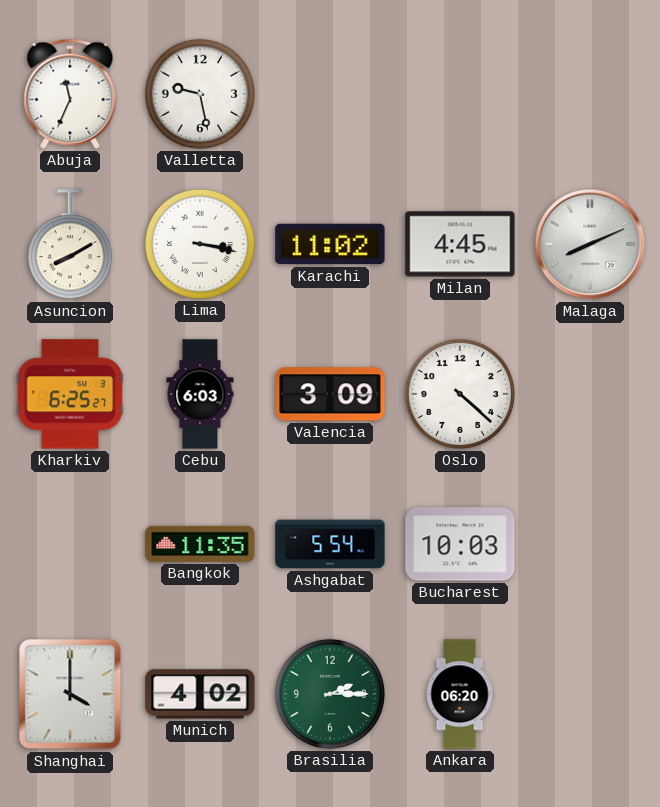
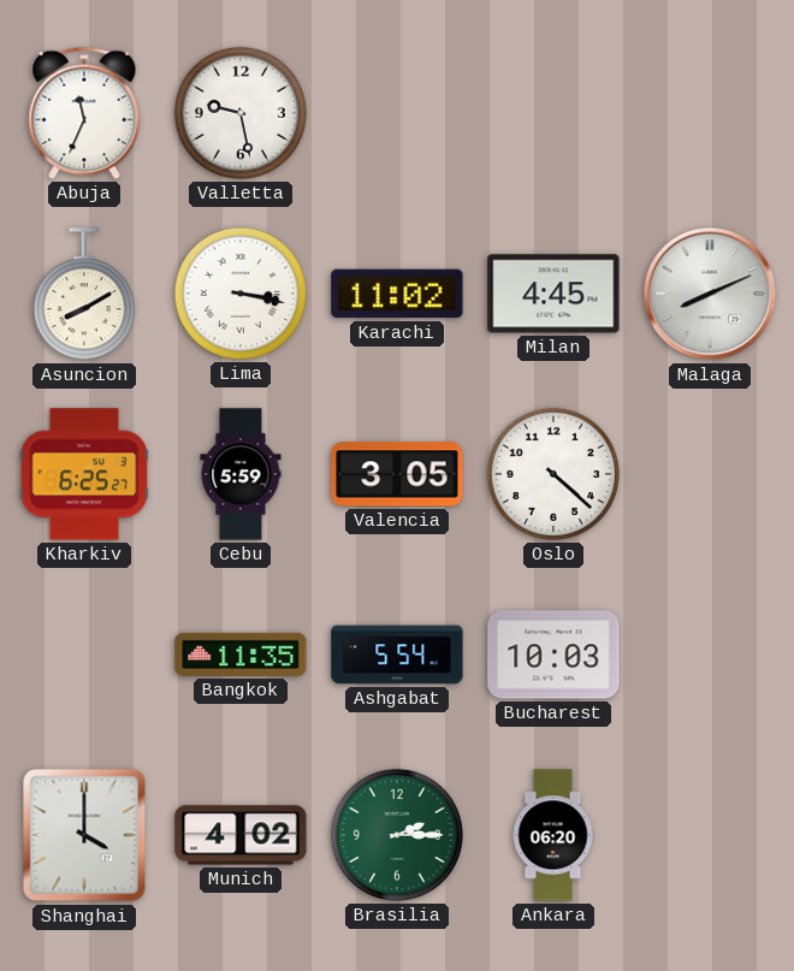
Cebu: 6:03 -> 5:59 (241, 474)
Valencia: 3:09 -> 3:05 (397, 474)
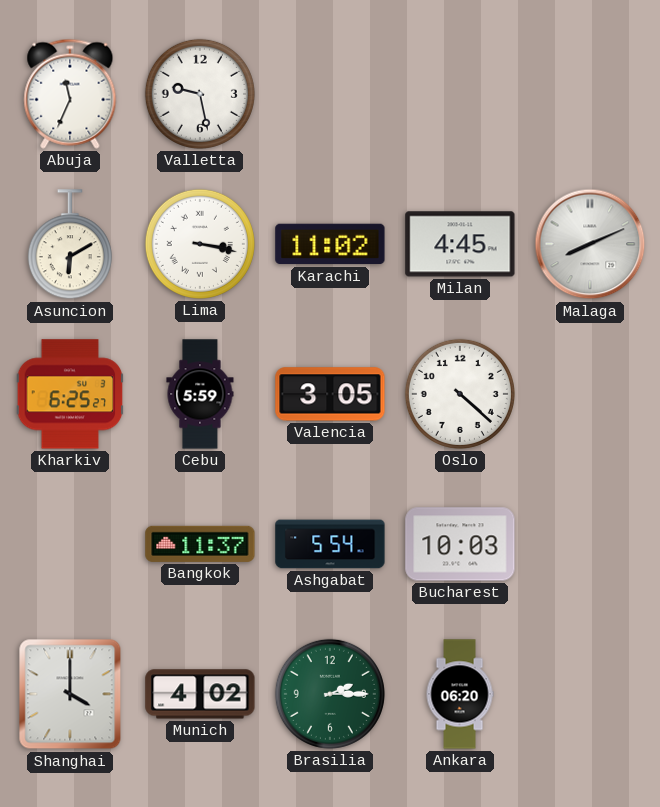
Asuncion: 8:10 -> 6:10 (70, 245)
Bangkok: 11:35 -> 11:37 (200, 544)
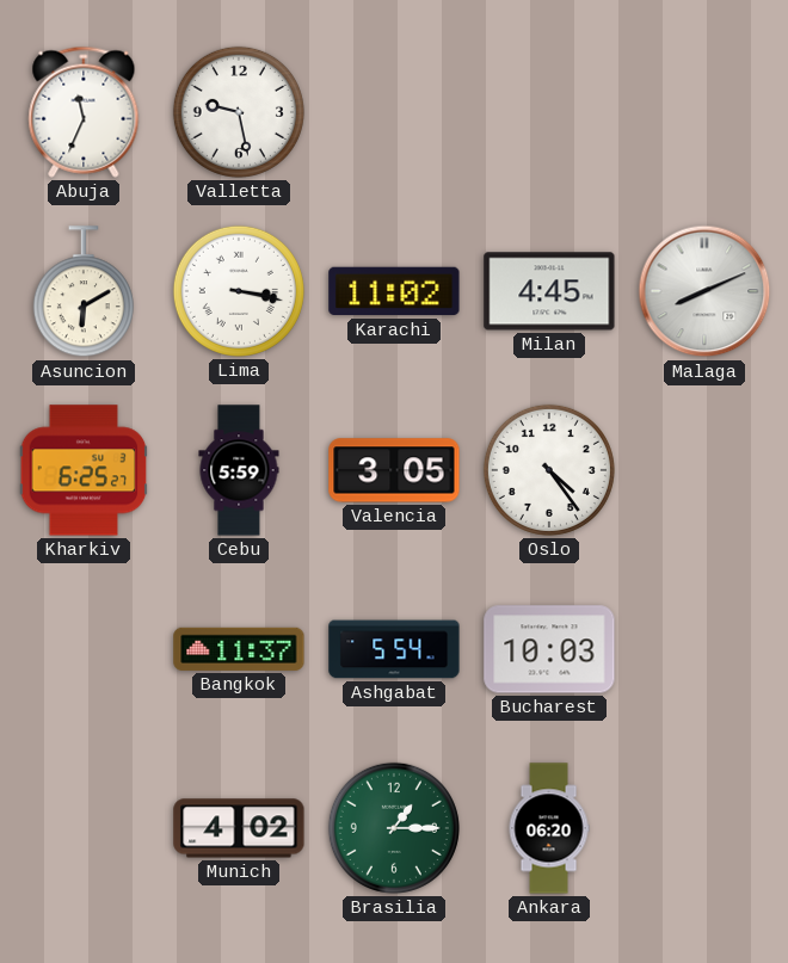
Oslo: 4:22 -> 4:24 (549, 470)
Shanghai: 4:00 -> none (70, 694)
Brasilia: 2:15 -> 1:15 (394, 828)
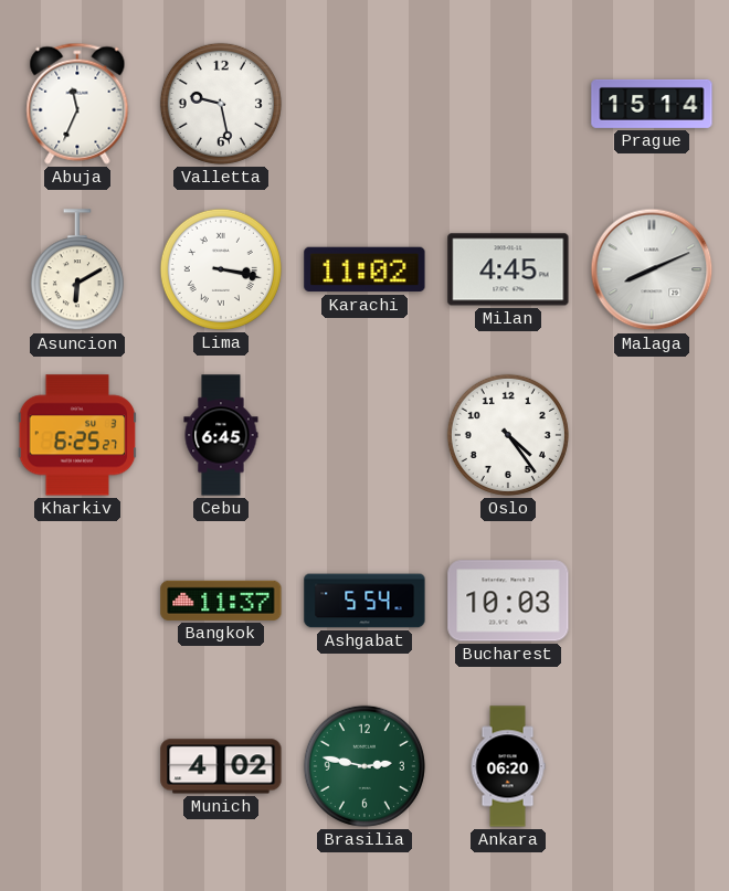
Prague: none -> 15:14 (652, 104)
Cebu: 5:59 -> 6:45 (221, 435)
Valencia: 3:05 -> none (394, 470)
Brasilia: 1:15 -> 2:47 (364, 766)
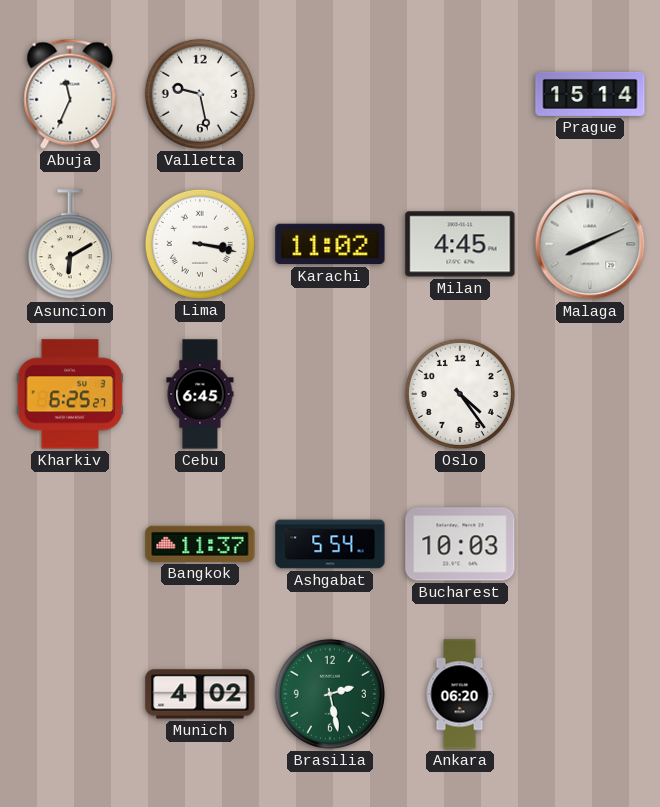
Brasilia: 2:47 -> 2:28 (330, 694)
